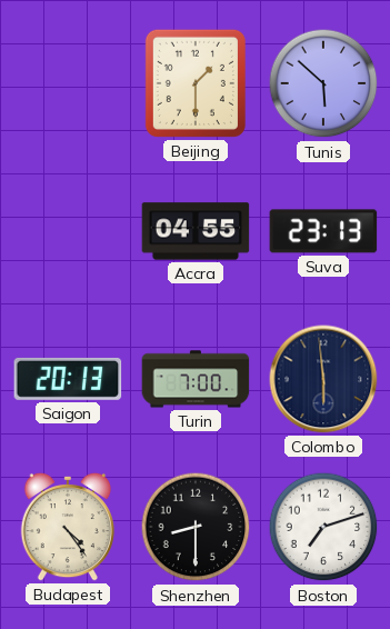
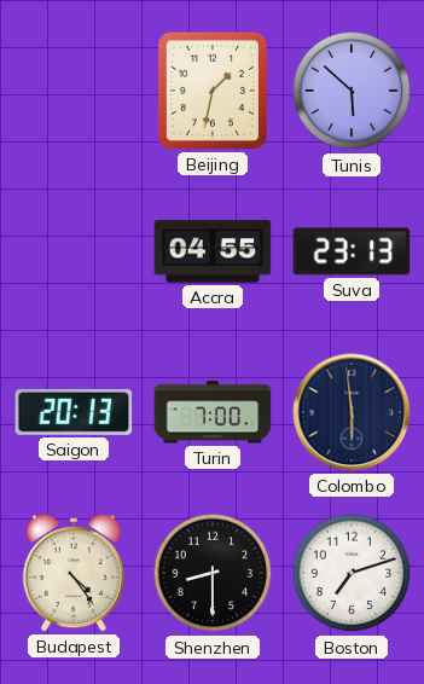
Beijing: 1:30 -> 1:32 (213, 91)
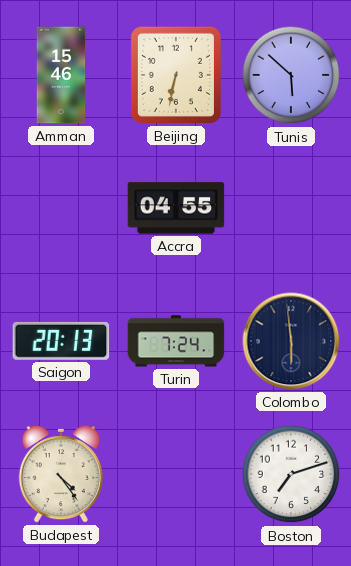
Amman: none -> 15:46 (61, 75)
Beijing: 1:32 -> 6:32 (176, 75)
Suva: 23:13 -> none (352, 251)
Turin: 7:00 -> 7:24 (176, 341)
Shenzhen: 8:30 -> none (213, 573)
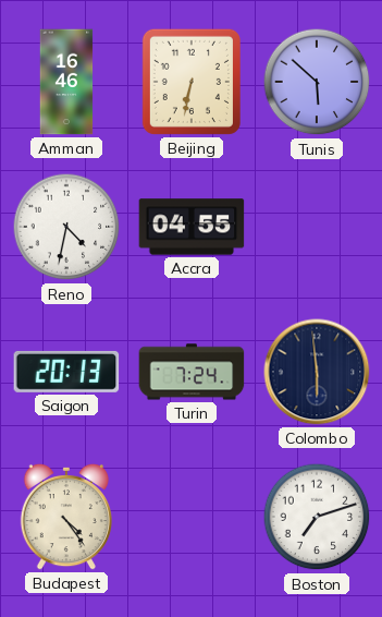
Amman: 15:46 -> 16:46 (66, 82)
Reno: none -> 4:32 (66, 227)
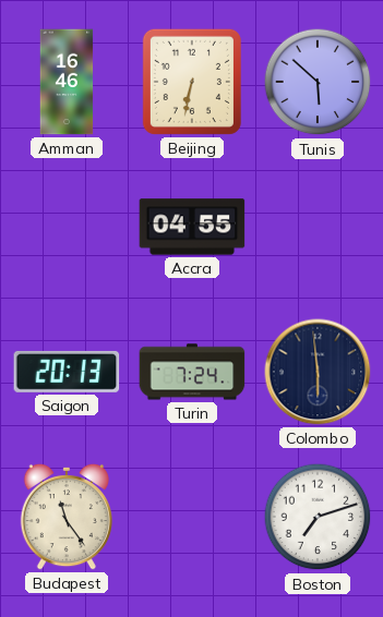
Reno: 4:32 -> none (66, 227)
Budapest: 4:24 -> 11:24 (67, 517)
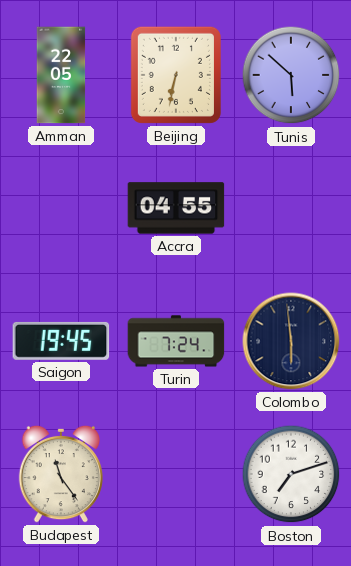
Amman: 16:46 -> 22:05 (61, 75)
Saigon: 20:13 -> 19:45 (61, 341)
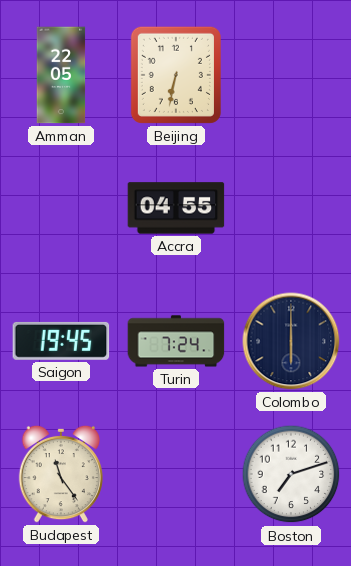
Tunis: 5:52 -> none (291, 75)
Colombo: 5:59 -> 6:00 (291, 341)
